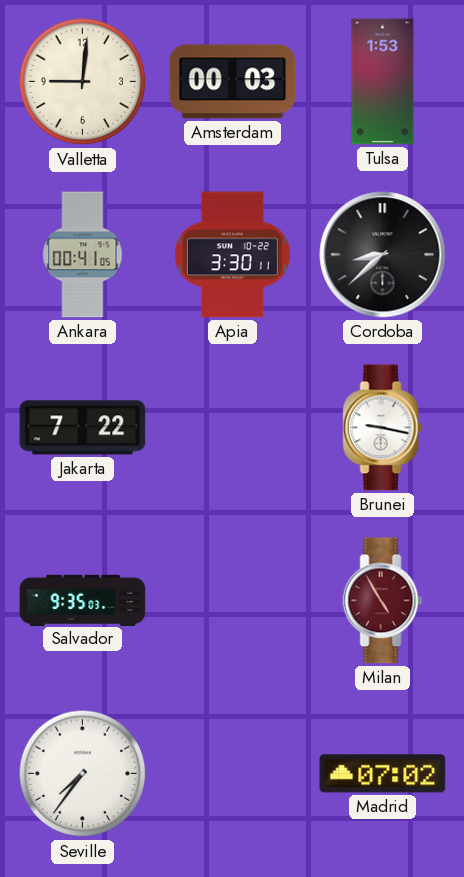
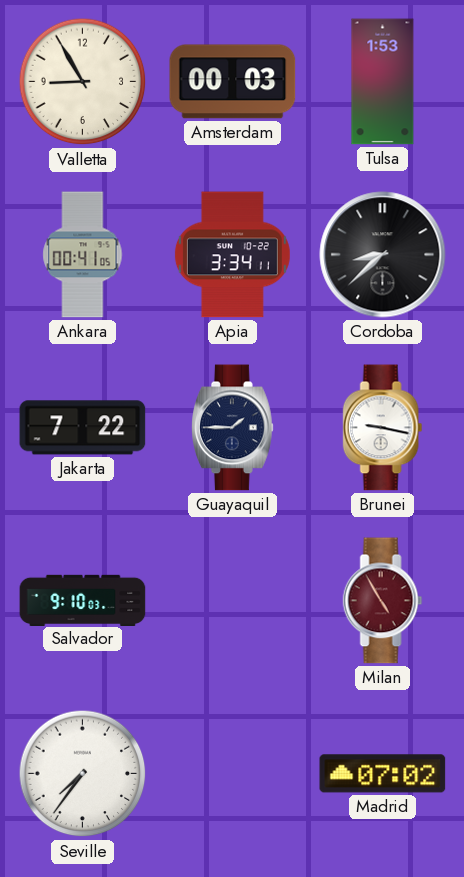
Valletta: 9:01 -> 8:55 (83, 82)
Apia: 3:30 -> 3:34 (232, 255)
Guayaquil: none -> 1:45 (233, 428)
Salvador: 9:35 -> 9:10 (83, 600)
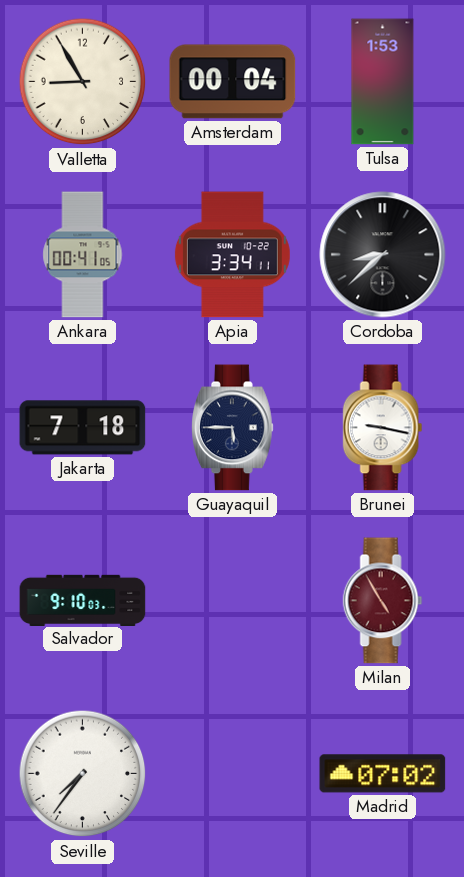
Amsterdam: 00:03 -> 00:04 (233, 82)
Jakarta: 7:22 -> 7:18 (83, 428)
Guayaquil: 1:45 -> 5:45 (233, 428)
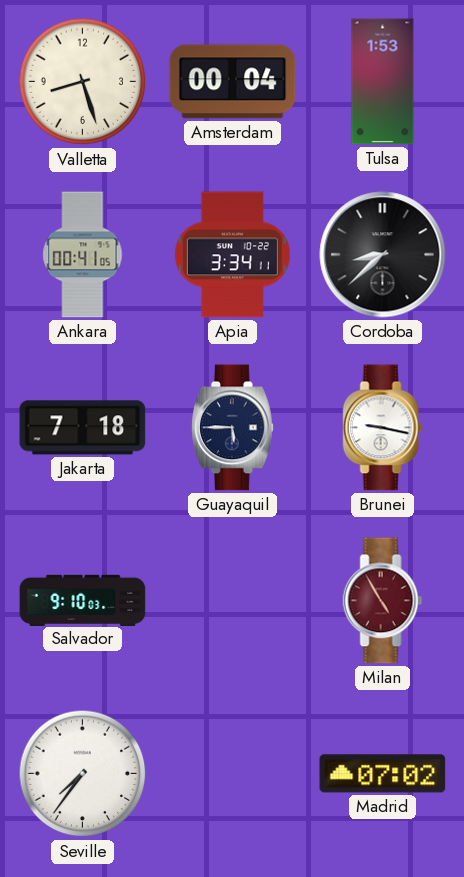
Valletta: 8:55 -> 8:27 (83, 82)
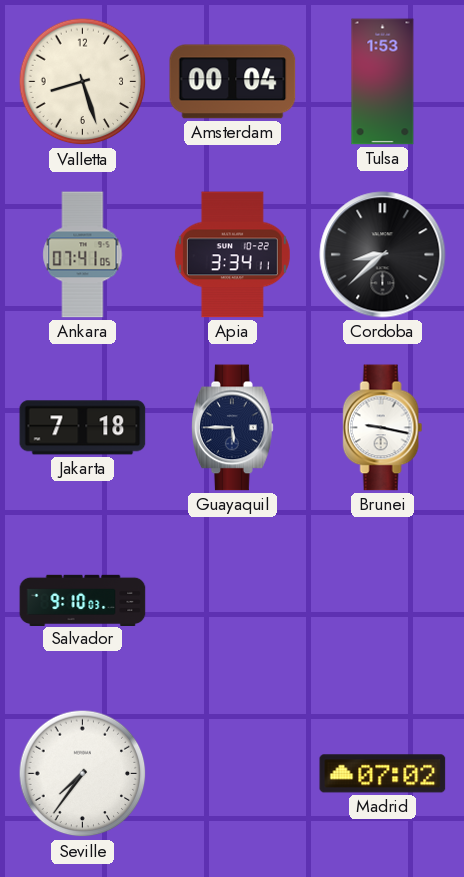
Ankara: 00:41 -> 07:41 (83, 255)
Milan: 4:55 -> none (383, 601)
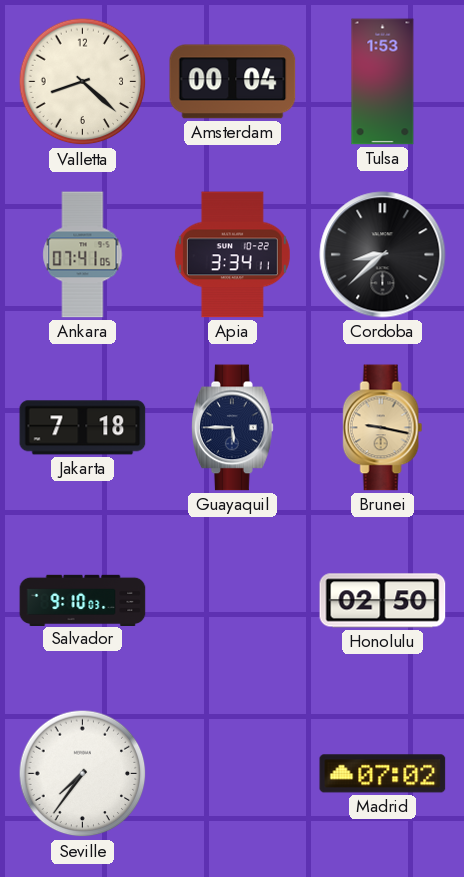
Valletta: 8:27 -> 8:22 (83, 82)
Brunei dial: white -> champagne (383, 428)
Honolulu: none -> 02:50 (383, 601)
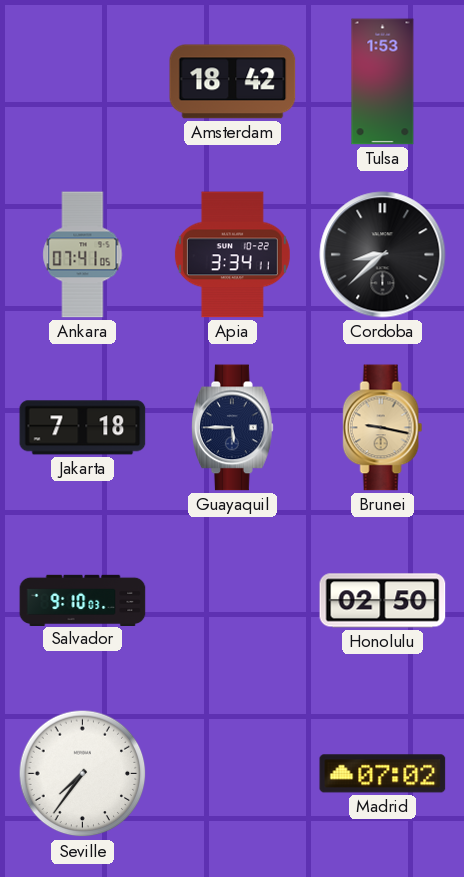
Valletta: 8:22 -> none (83, 82)
Amsterdam: 00:04 -> 18:42 (233, 82)
